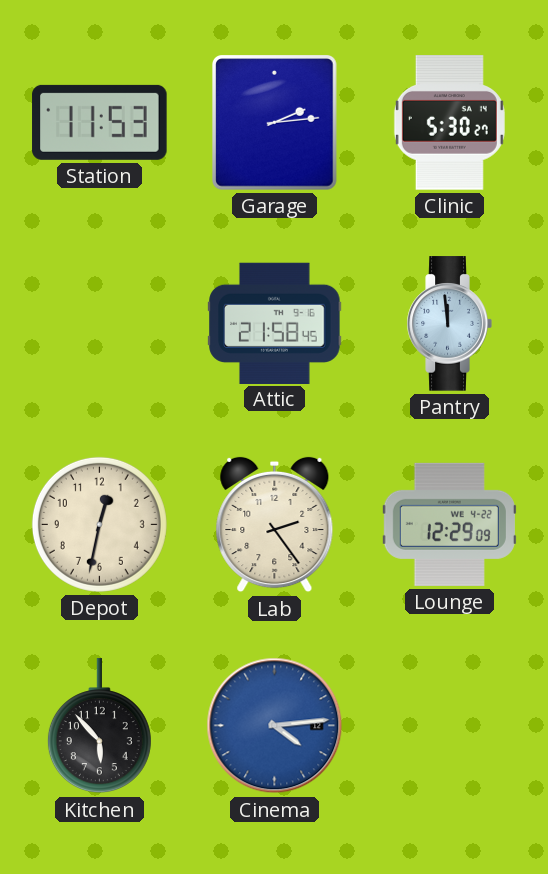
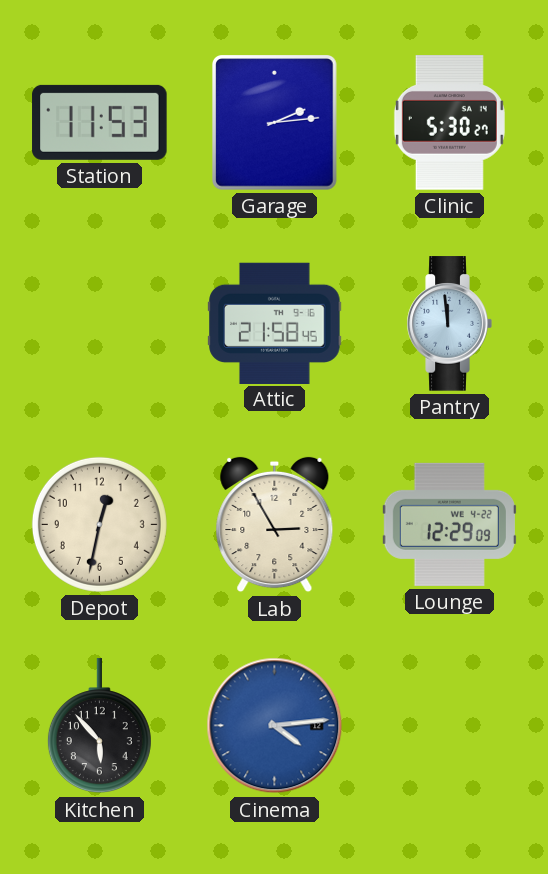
Lab: 2:24 -> 2:55 (275, 525)
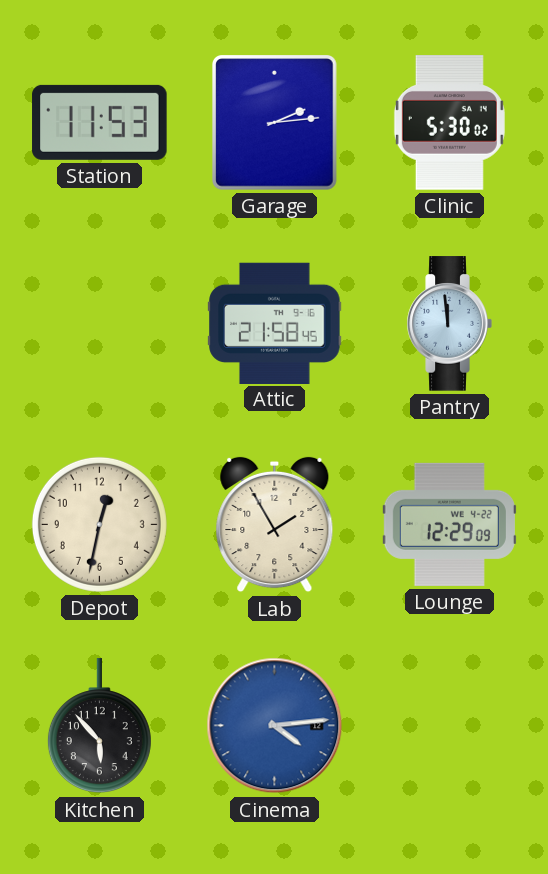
Clinic: 5:30:27 -> 5:30:02 (449, 123)
Lab: 2:55 -> 1:55 (275, 525)
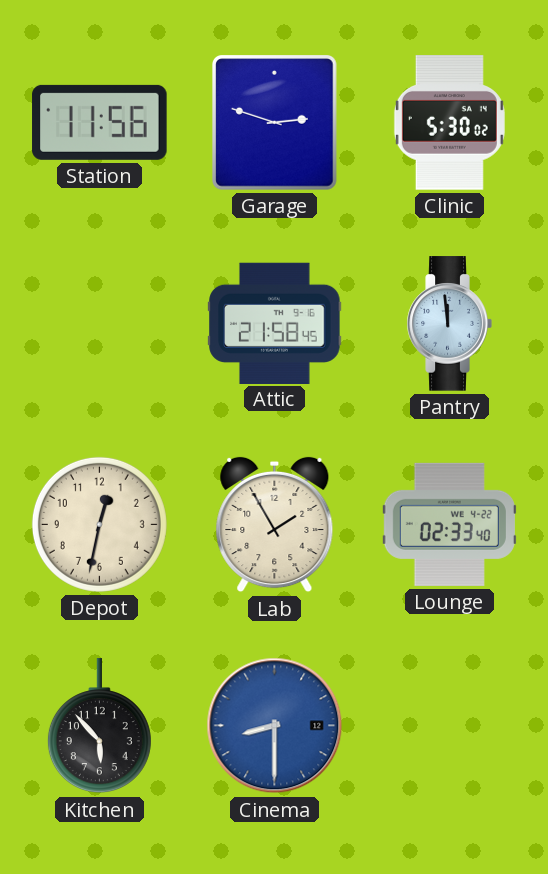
Station: 11:53 -> 11:56 (100, 122)
Garage: 2:14 -> 2:48 (275, 123)
Lounge: 12:29 -> 02:33 (449, 524)
Cinema: 4:14 -> 8:30 (275, 726)
